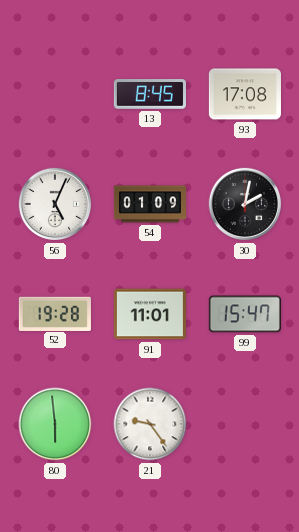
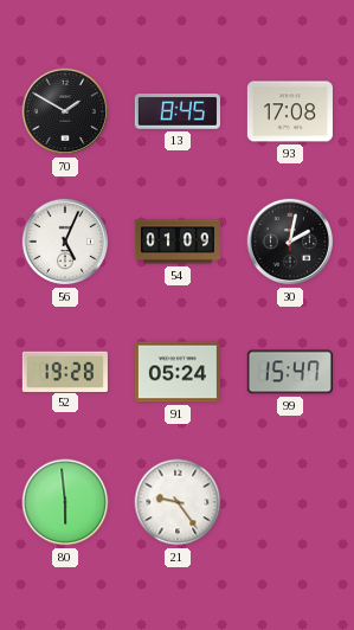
70: none -> 1:50 (65, 111)
91: 11:01 -> 05:24 (178, 372)
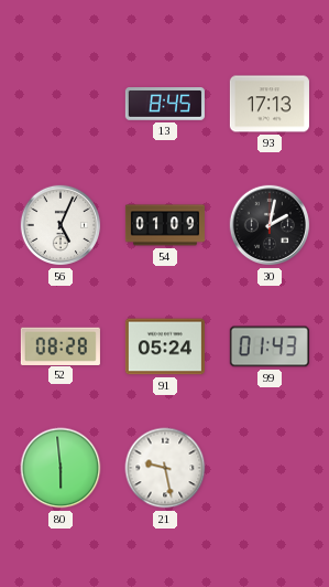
70: 1:50 -> none (65, 111)
93: 17:08 -> 17:13 (270, 104)
52: 19:28 -> 08:28 (61, 345)
99: 15:47 -> 01:43 (270, 346)
21: 9:24 -> 9:28 (165, 468)
